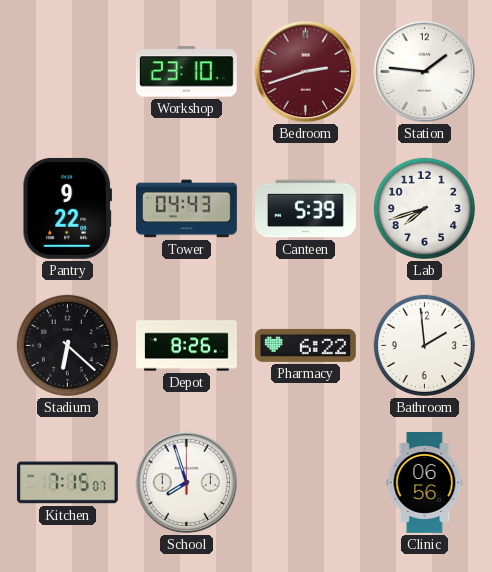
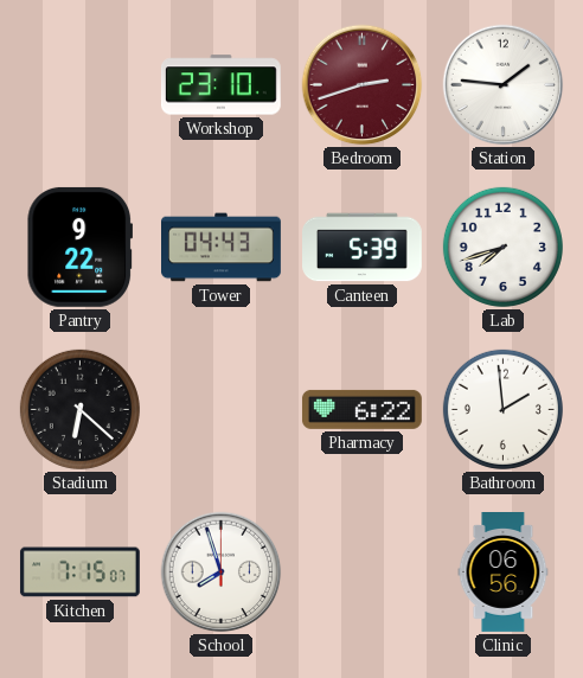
Depot: 8:26 -> none (187, 346)
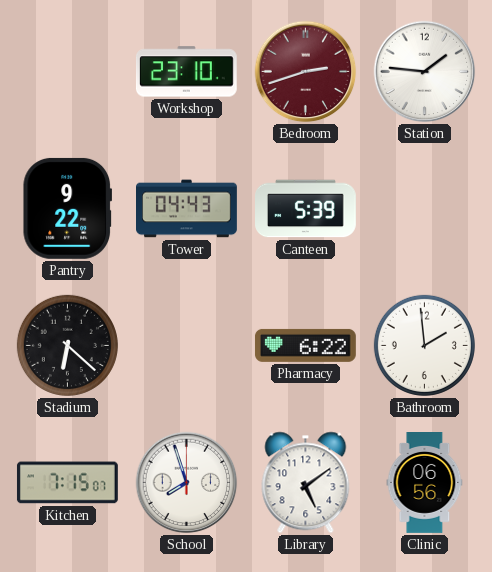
Lab: 7:42 -> none (502, 247)
Library: none -> 5:09 (306, 483)
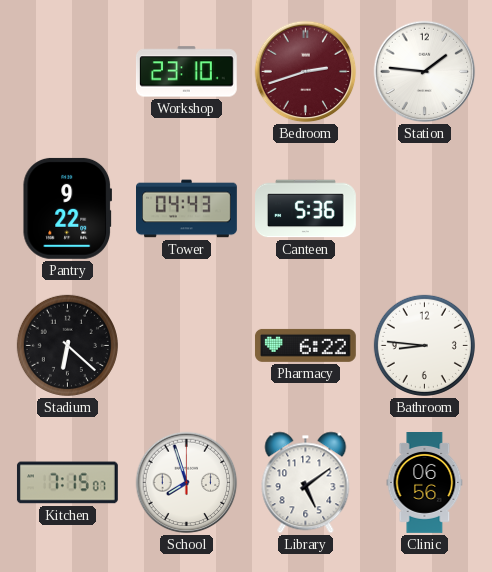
Canteen: 5:39 -> 5:36 (306, 209)
Bathroom: 1:59 -> 8:46 (424, 345)
